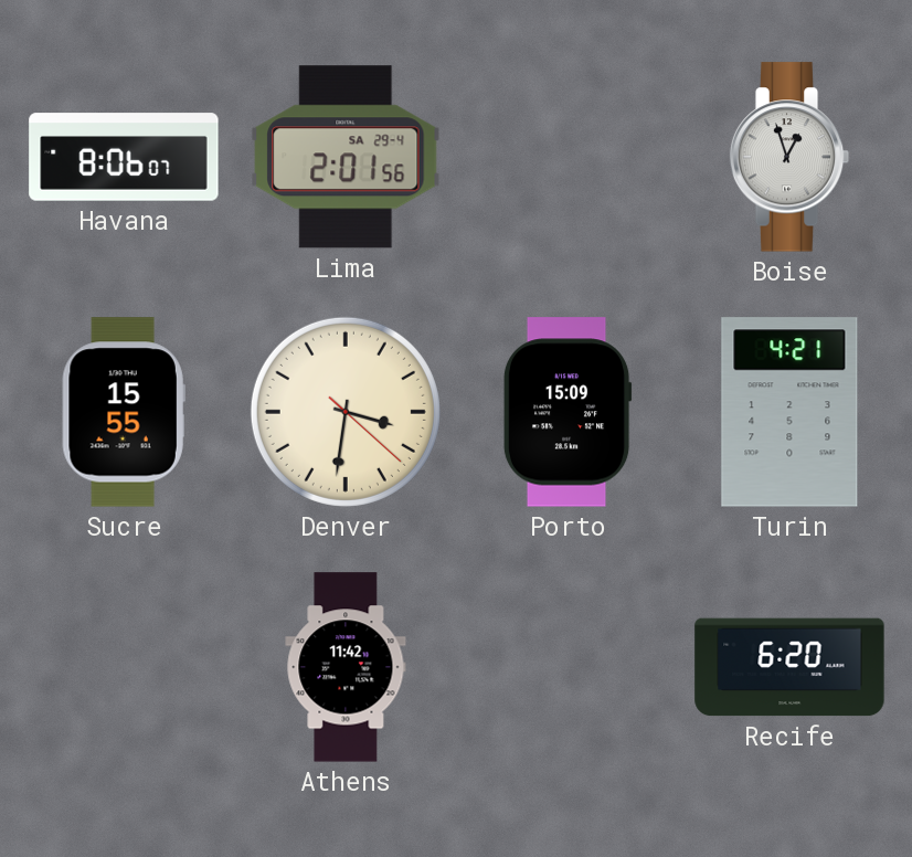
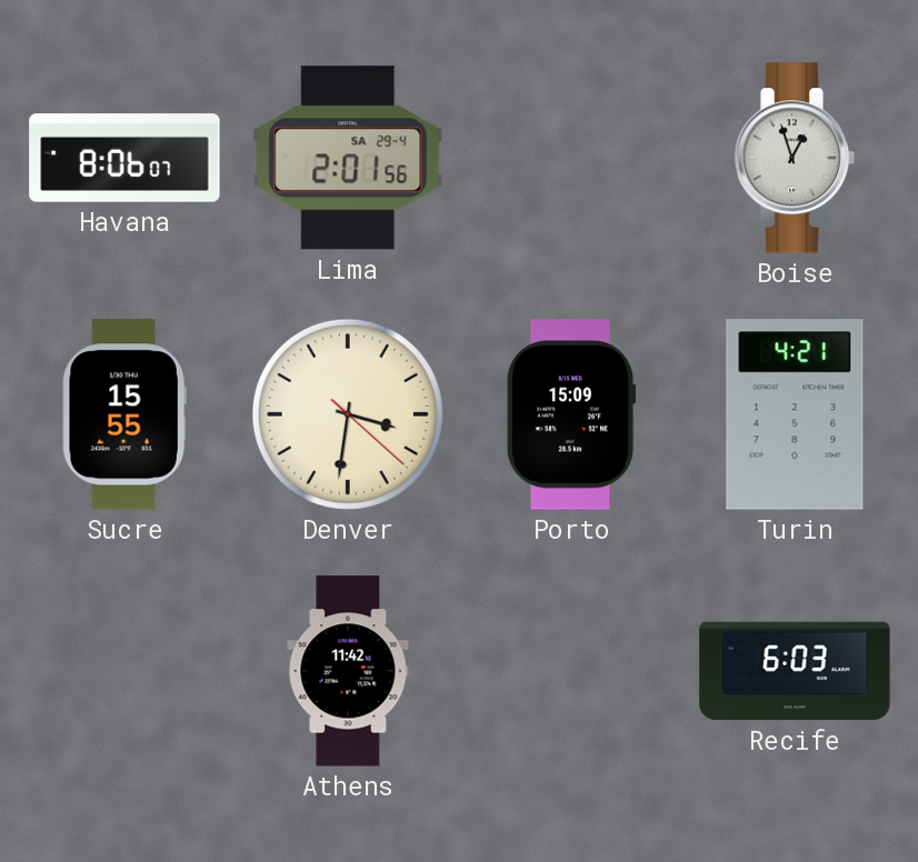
Recife: 6:20 -> 6:03 (795, 671)
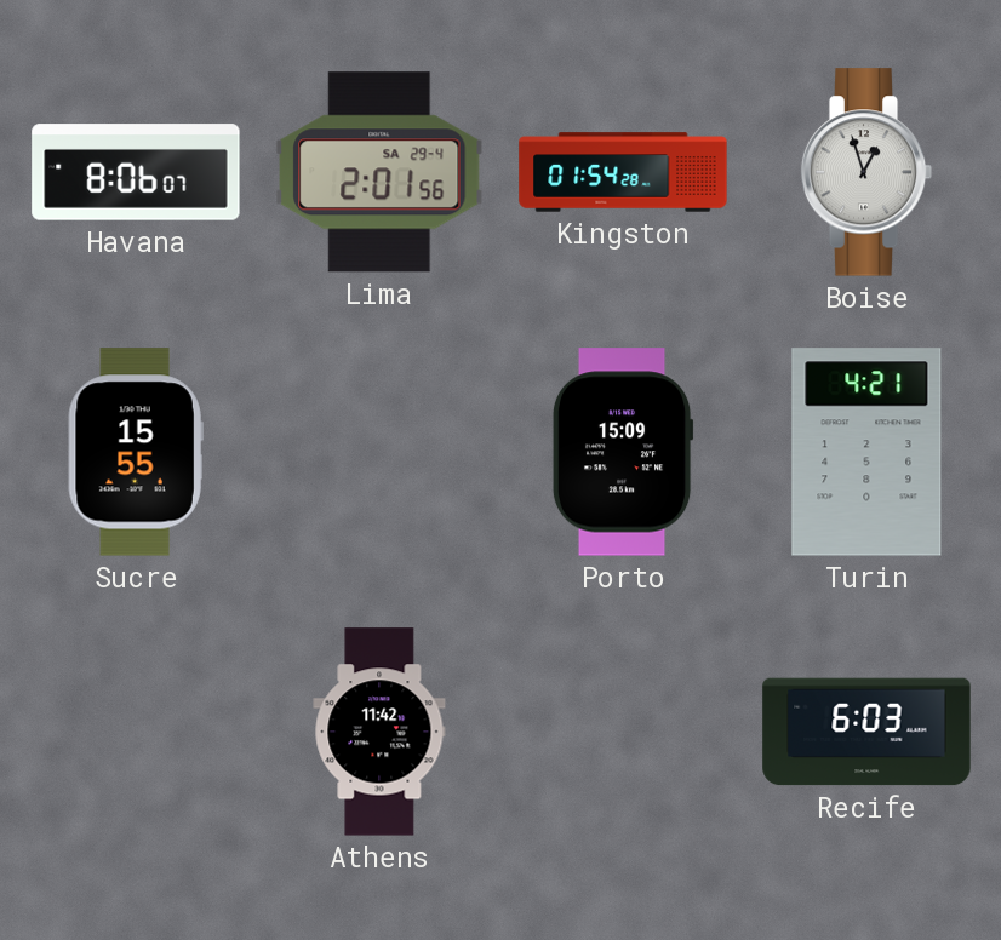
Kingston: none -> 01:54 (623, 172)
Denver: 3:31 -> none (348, 414)
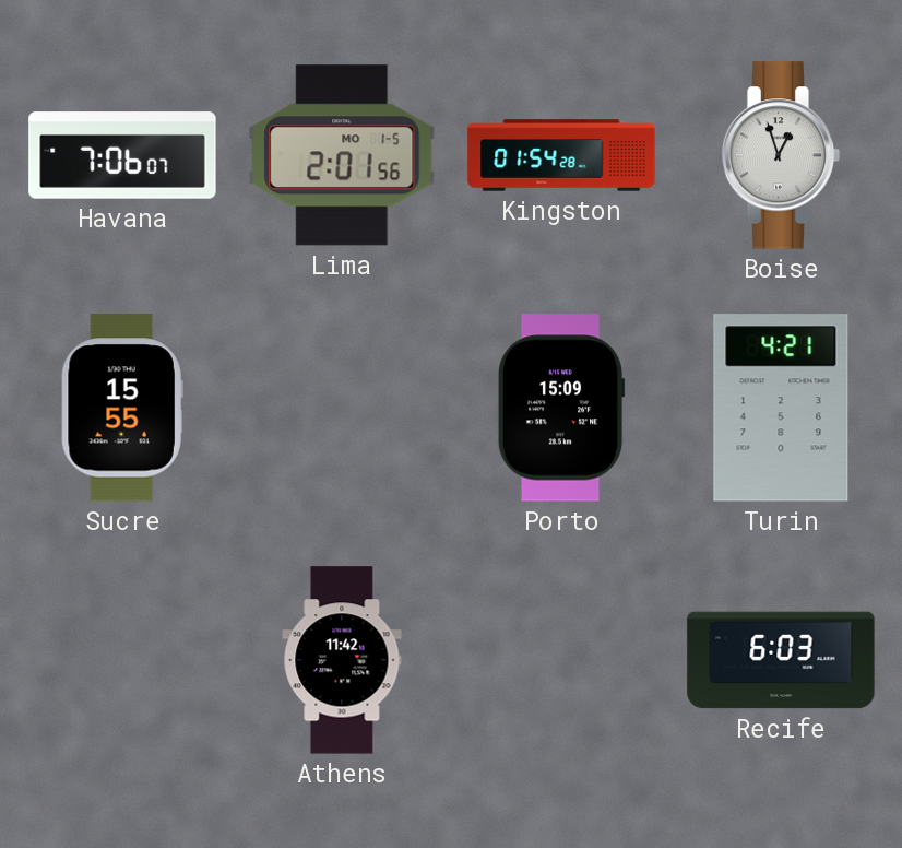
Havana: 8:06 -> 7:06 (122, 155)
Lima date: SA 29-4 -> MO 1-5 (342, 155)
